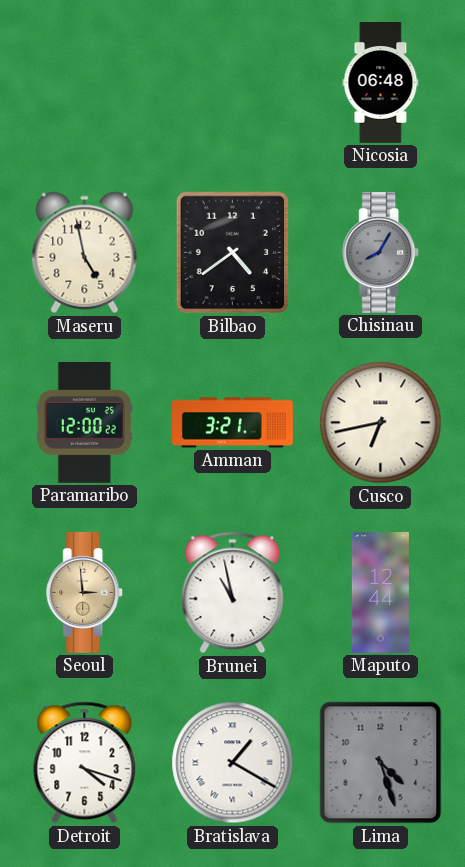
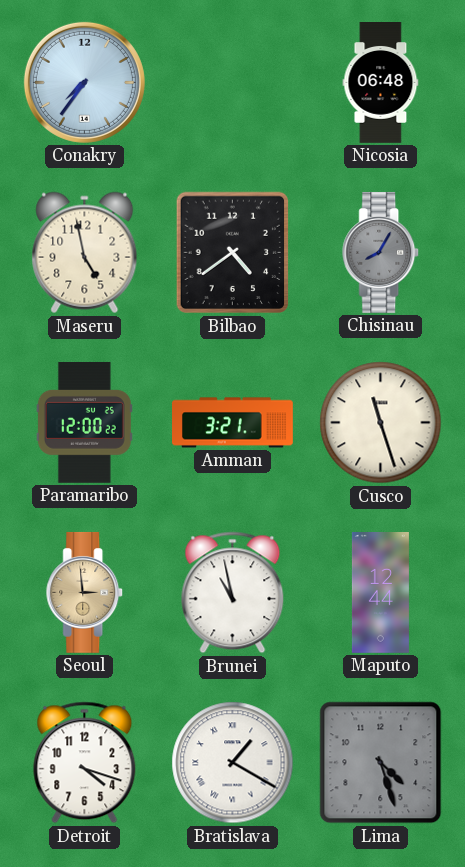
Conakry: none -> 7:36 (84, 82)
Cusco: 6:43 -> 11:27 (381, 423)
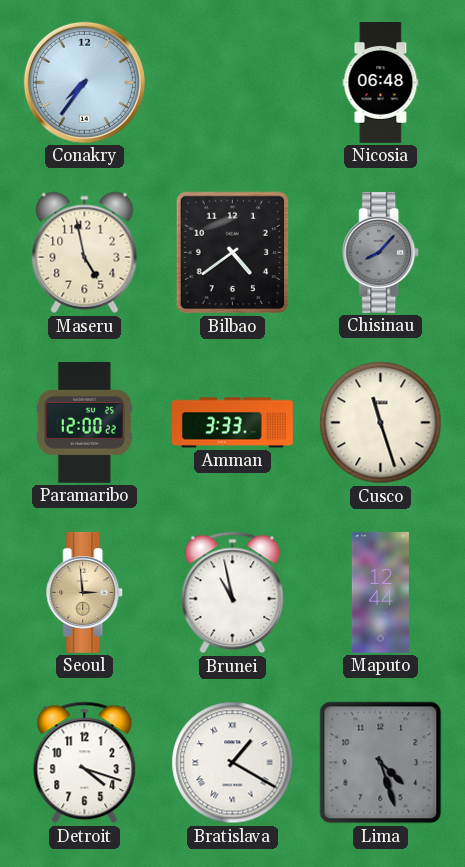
Chisinau: 8:05 -> 8:07 (381, 252)
Amman: 3:21 -> 3:33 (233, 423)
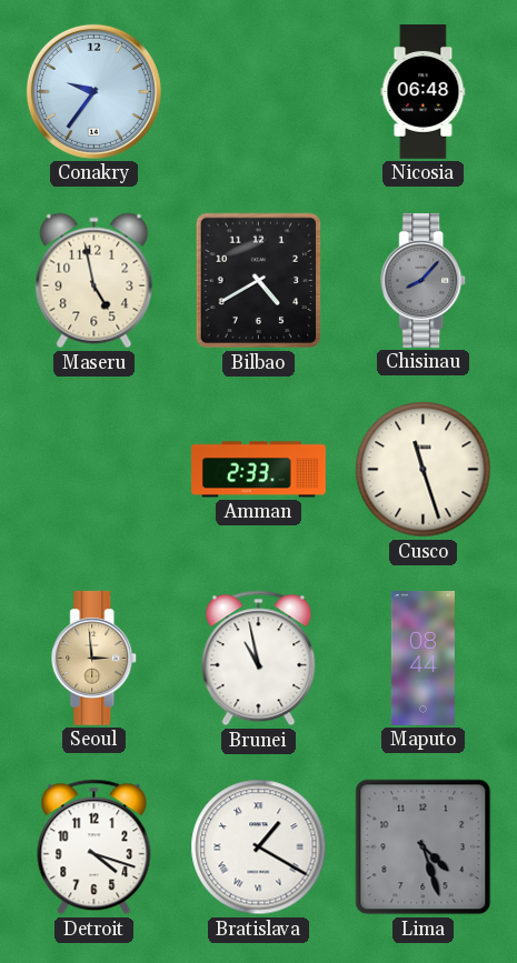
Conakry: 7:36 -> 9:36 (93, 91)
Bilbao: 4:39 -> 4:40 (258, 281)
Paramaribo: 12:00 -> none (84, 422)
Amman: 3:33 -> 2:33 (259, 470)
Maputo: 12:44 -> 08:44 (422, 659)
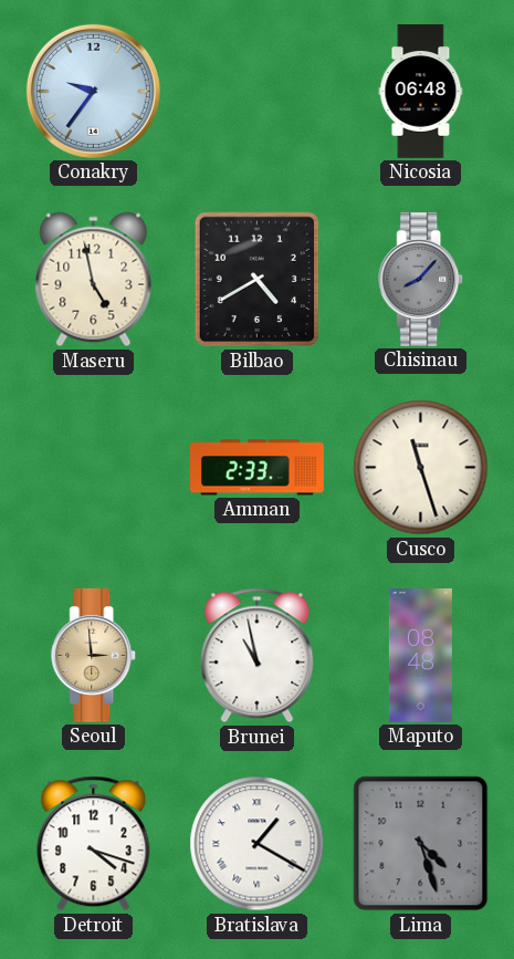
Maputo: 08:44 -> 08:48 (420, 656)
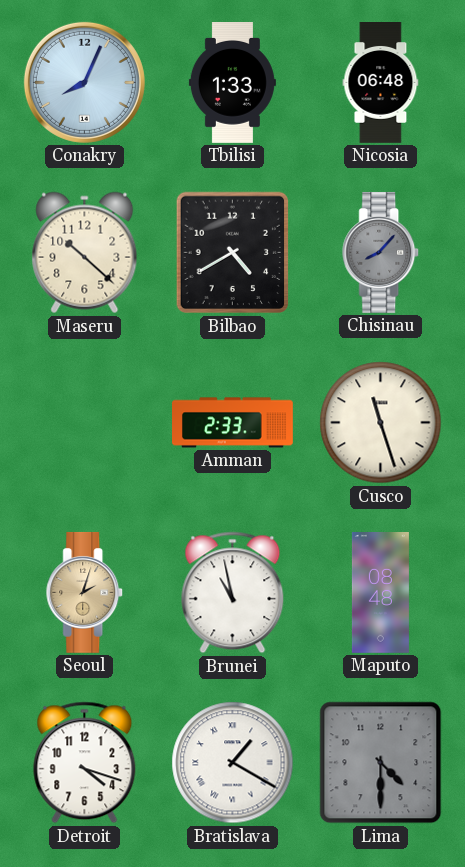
Conakry: 9:36 -> 8:04 (84, 82)
Tbilisi: none -> 1:33 (232, 83)
Maseru: 4:58 -> 10:22 (85, 253)
Seoul: 2:59 -> 2:03 (85, 592)
Lima: 4:27 -> 4:30 (381, 763)
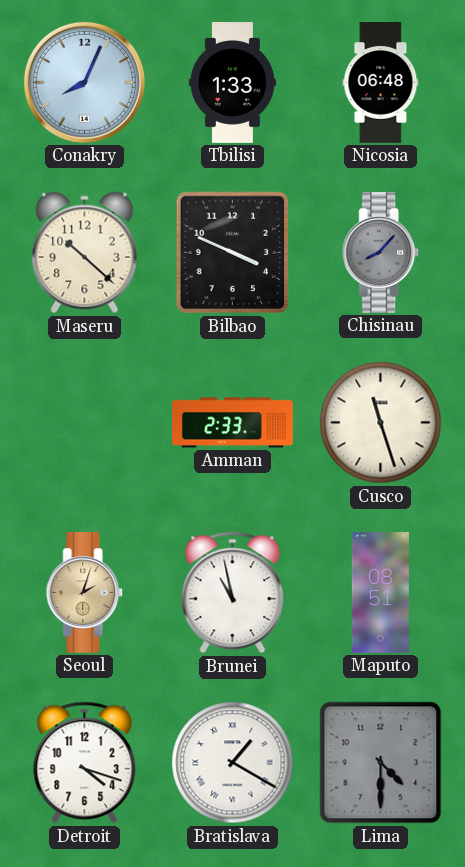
Bilbao: 4:40 -> 3:49 (232, 253)
Maputo: 08:48 -> 08:51 (380, 593)
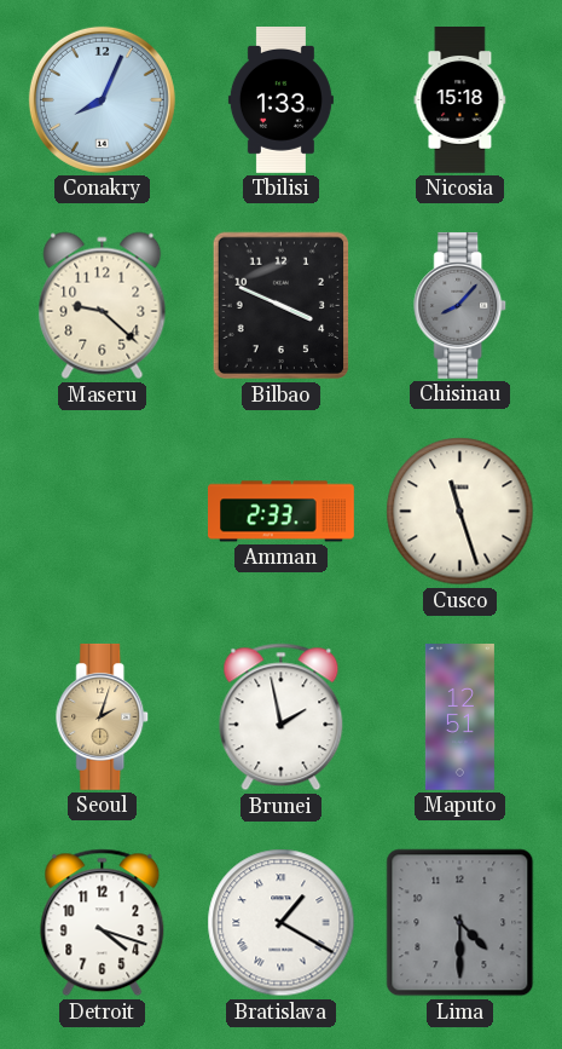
Nicosia: 06:48 -> 15:18 (460, 100)
Maseru: 10:22 -> 9:22 (103, 306)
Brunei: 10:58 -> 1:58 (282, 717)
Maputo: 08:51 -> 12:51 (459, 717)
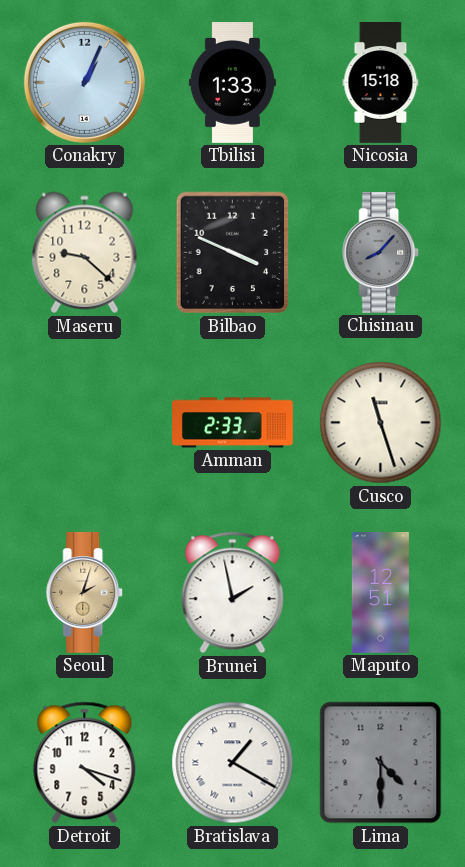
Conakry: 8:04 -> 1:04 (84, 82)
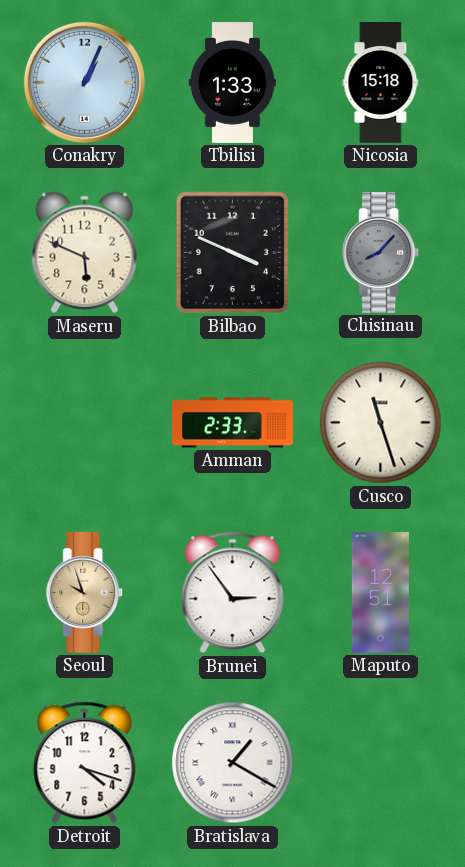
Maseru: 9:22 -> 5:49 (85, 253)
Seoul: 2:03 -> 9:57 (85, 592)
Brunei: 1:58 -> 2:54 (233, 593)
Lima: 4:30 -> none (381, 763)
